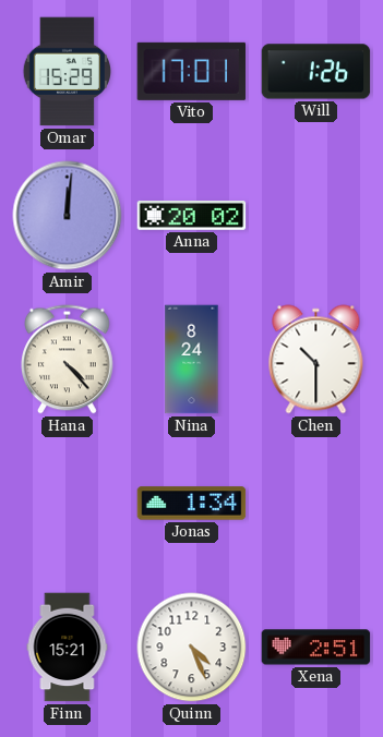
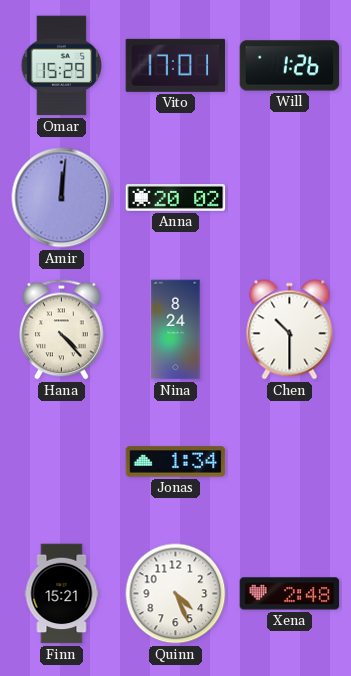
Xena: 2:51 -> 2:48 (290, 594)
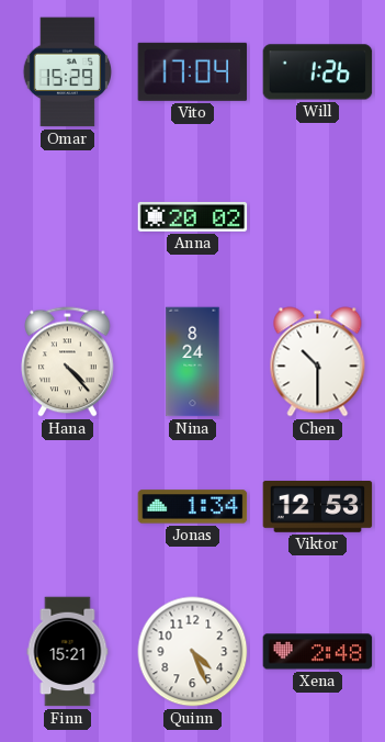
Vito: 17:01 -> 17:04 (193, 71)
Amir: 12:01 -> none (62, 198)
Viktor: none -> 12:53 (318, 507)
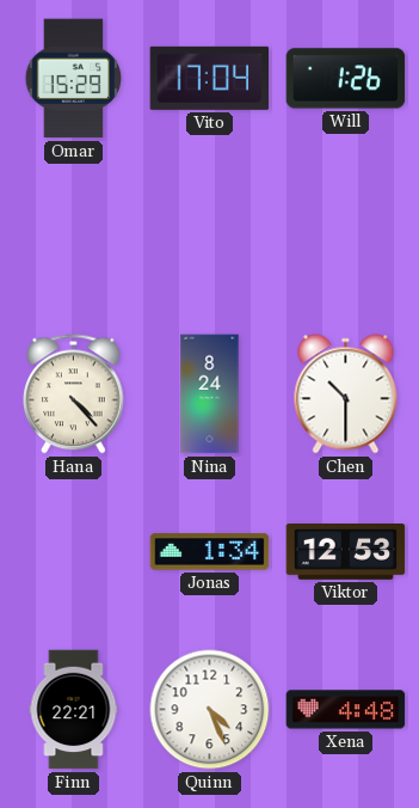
Anna: 20:02 -> none (193, 217)
Finn: 15:21 -> 22:21 (74, 710)
Xena: 2:48 -> 4:48 (346, 710)
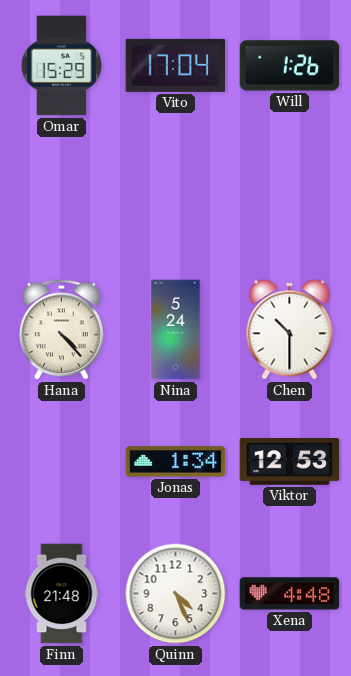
Nina: 8:24 -> 5:24 (176, 330)
Finn: 22:21 -> 21:48 (62, 594)
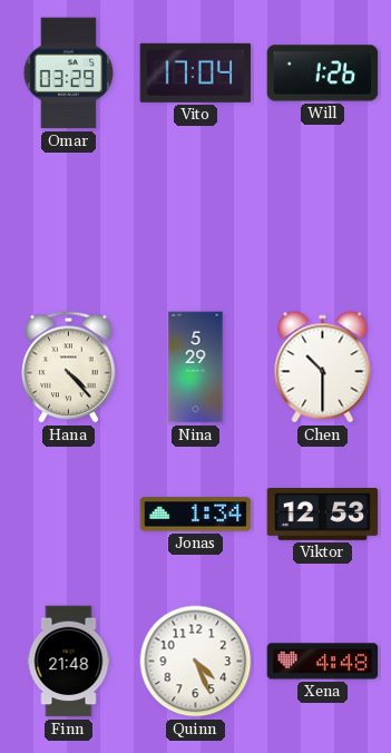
Omar: 15:29 -> 03:29 (68, 74)
Nina: 5:24 -> 5:29 (196, 368)
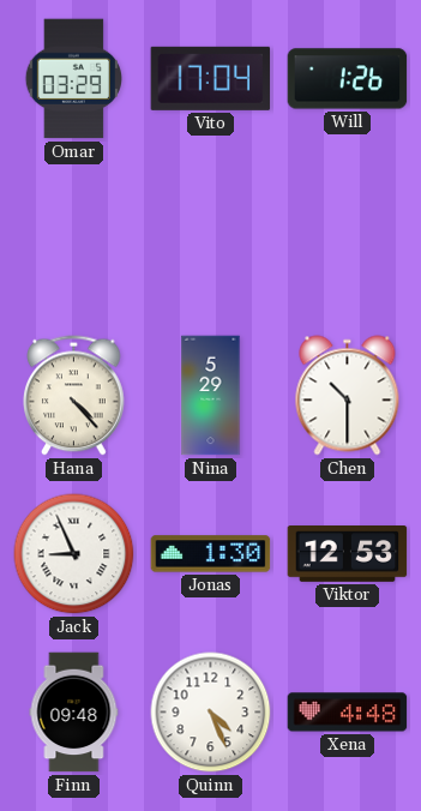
Jack: none -> 8:56 (74, 554)
Jonas: 1:34 -> 1:30 (211, 554)
Finn: 21:48 -> 09:48 (74, 713)
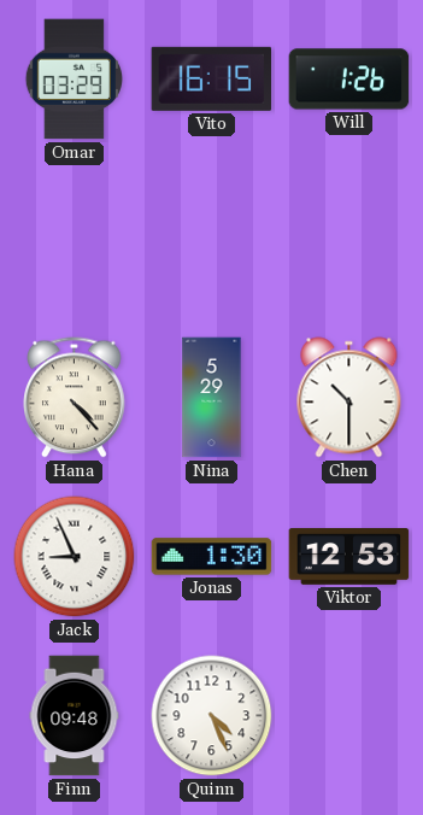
Vito: 17:04 -> 16:15 (212, 78)
Xena: 4:48 -> none (348, 713)
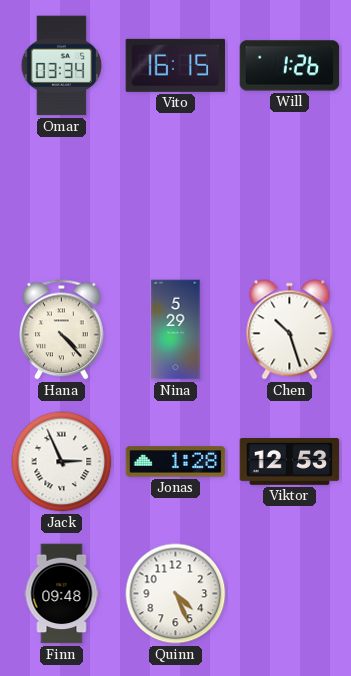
Omar: 03:29 -> 03:34 (61, 66)
Chen: 10:30 -> 10:27 (290, 330)
Jack: 8:56 -> 2:56 (62, 462)
Jonas: 1:30 -> 1:28 (176, 462)
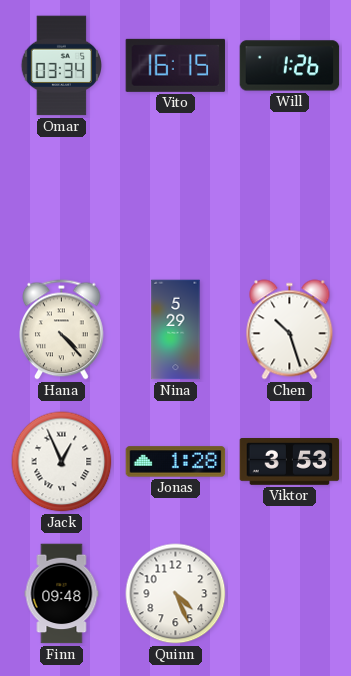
Jack: 2:56 -> 12:56 (62, 462)
Viktor: 12:53 -> 3:53 (290, 462)
